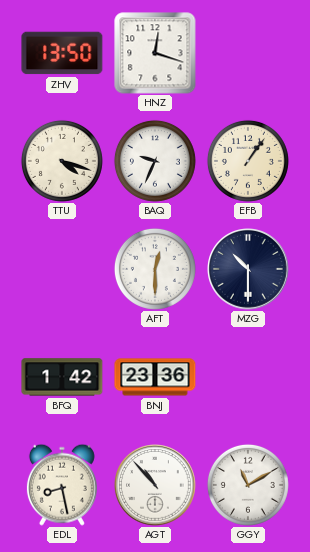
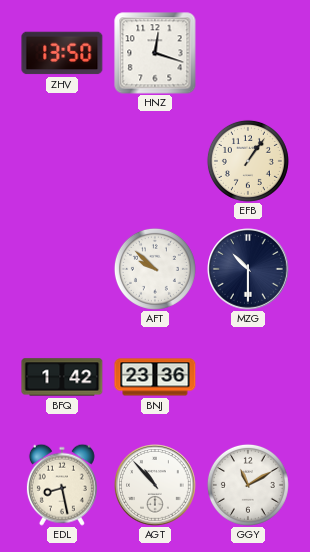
TTU: 4:18 -> none (62, 161)
BAQ: 9:34 -> none (155, 161)
AFT: 12:30 -> 9:52 (155, 269)
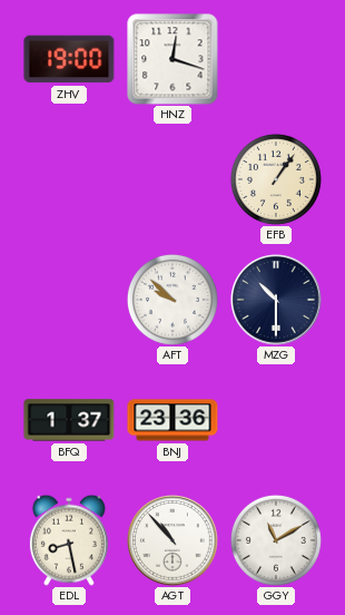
ZHV: 13:50 -> 19:00 (69, 59)
BFQ: 1:42 -> 1:37 (69, 420)
